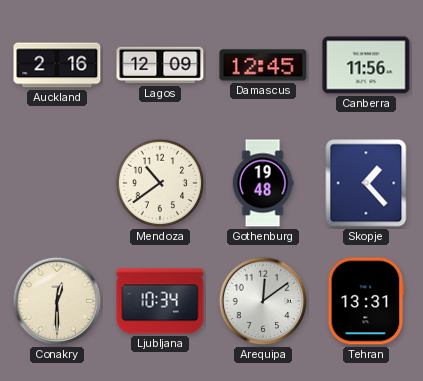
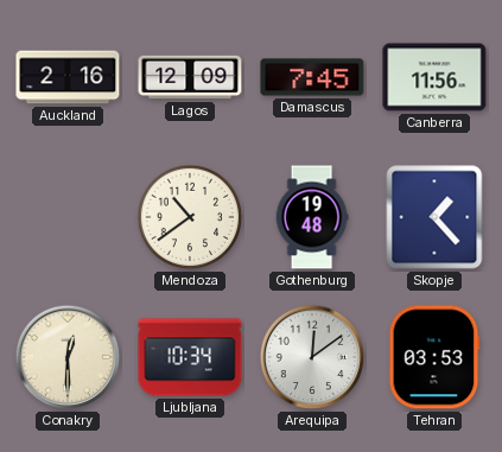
Damascus: 12:45 -> 7:45 (312, 77)
Tehran: 13:31 -> 03:53 (434, 357)
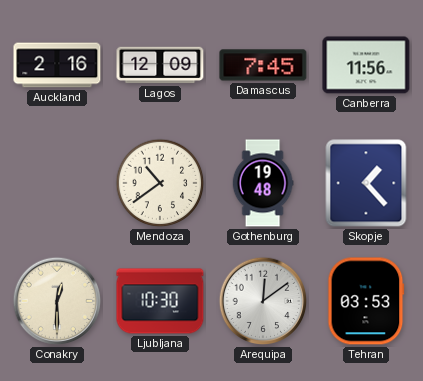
Ljubljana: 10:34 -> 10:30 (160, 301)
